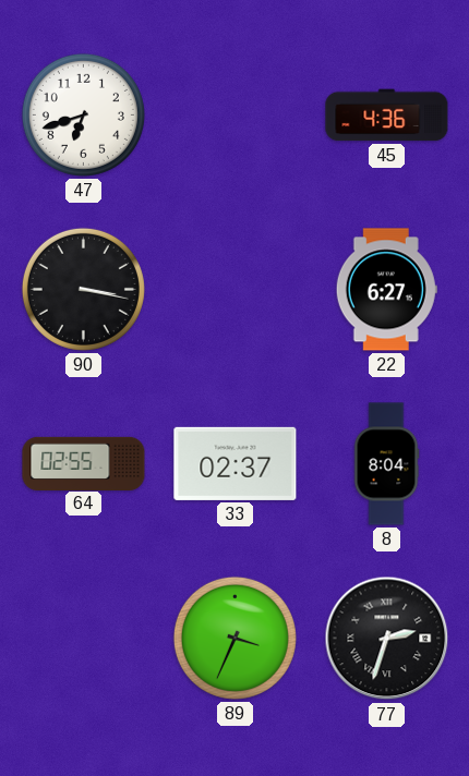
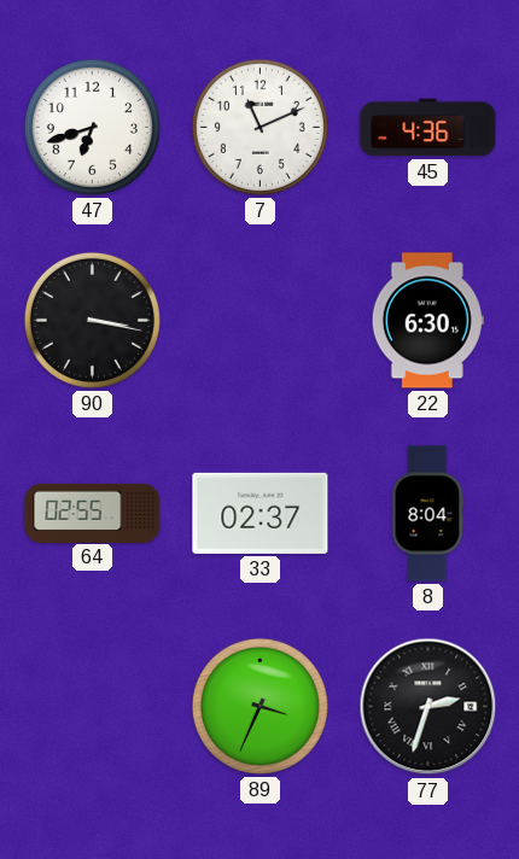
7: none -> 11:11 (259, 127)
22: 6:27 -> 6:30 (427, 321)
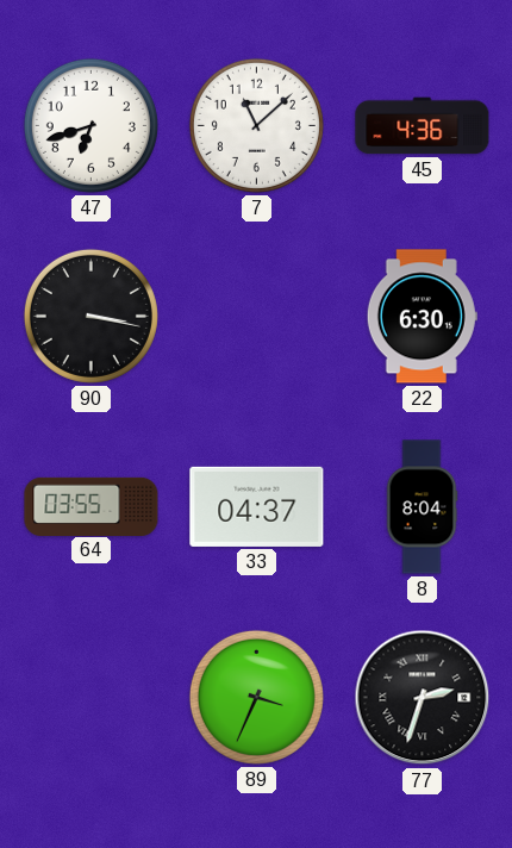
7: 11:11 -> 11:08 (256, 125)
64: 02:55 -> 03:55 (92, 506)
33: 02:37 -> 04:37 (257, 506)
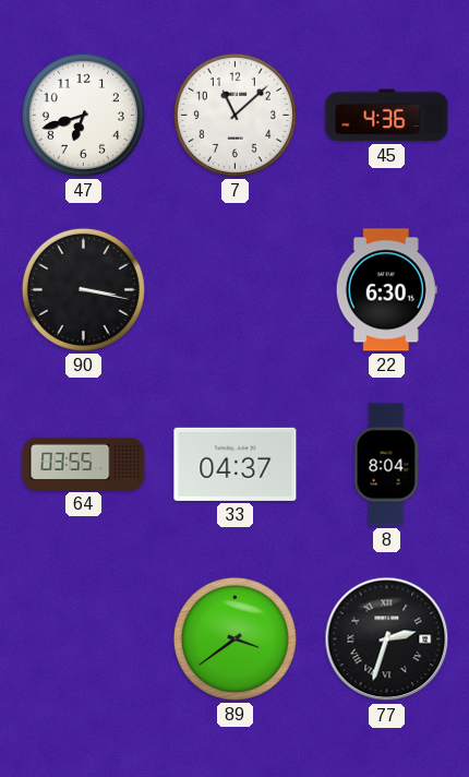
89: 3:34 -> 3:39 (234, 638)
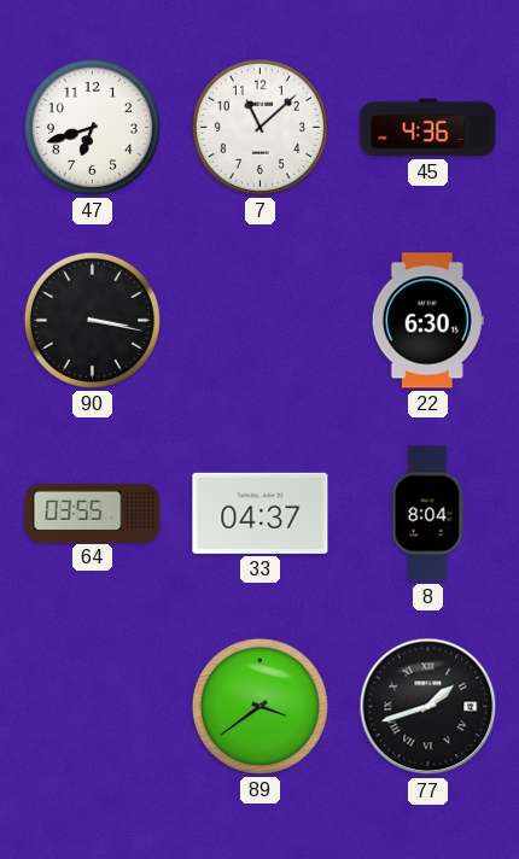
77: 2:33 -> 1:42 (428, 707)
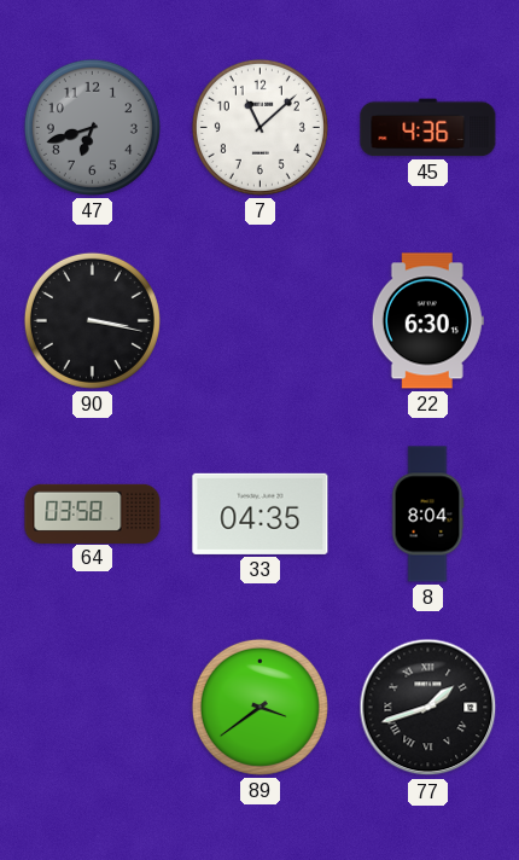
47 dial: white -> grey (92, 127)
64: 03:55 -> 03:58 (93, 513)
33: 04:37 -> 04:35 (261, 513)
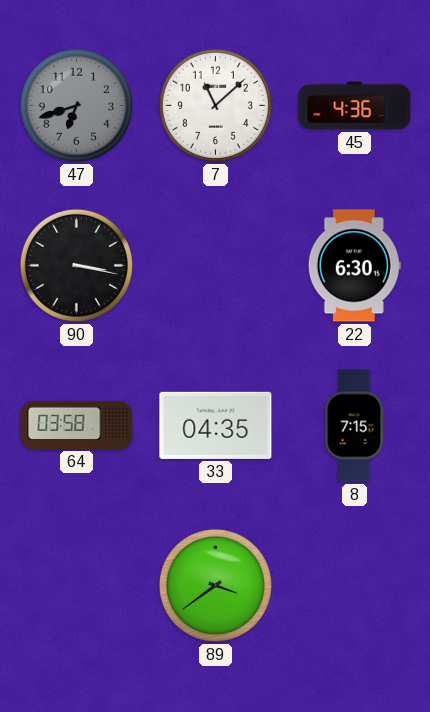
8: 8:04 -> 7:15 (354, 426)
77: 1:42 -> none (428, 708)
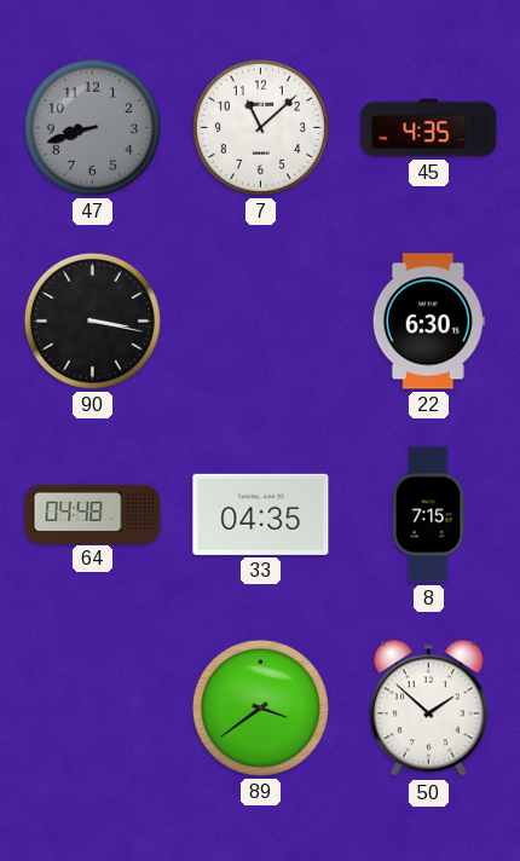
47: 6:42 -> 8:42 (92, 127)
45: 4:36 -> 4:35 (429, 128)
64: 03:58 -> 04:48 (93, 514)
50: none -> 1:52 (428, 709)
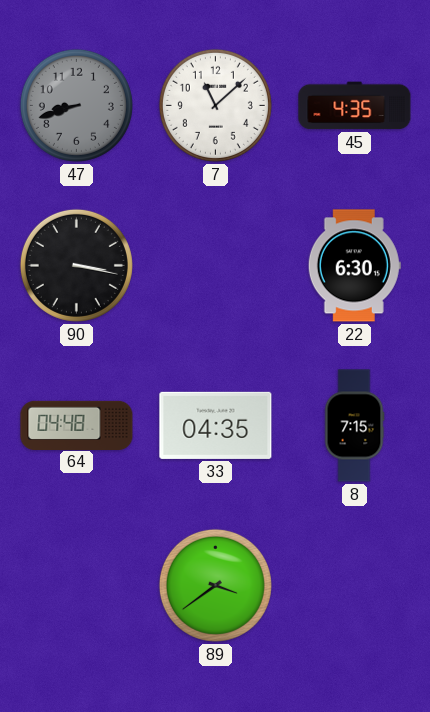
50: 1:52 -> none (428, 709)
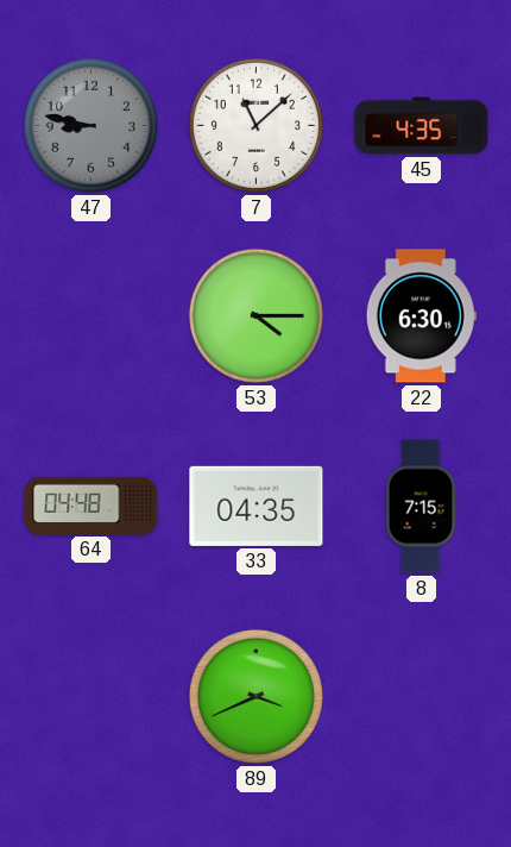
47: 8:42 -> 8:47 (90, 125)
90: 3:17 -> none (76, 265)
53: none -> 4:15 (255, 315)
89: 3:39 -> 3:41 (255, 696)
